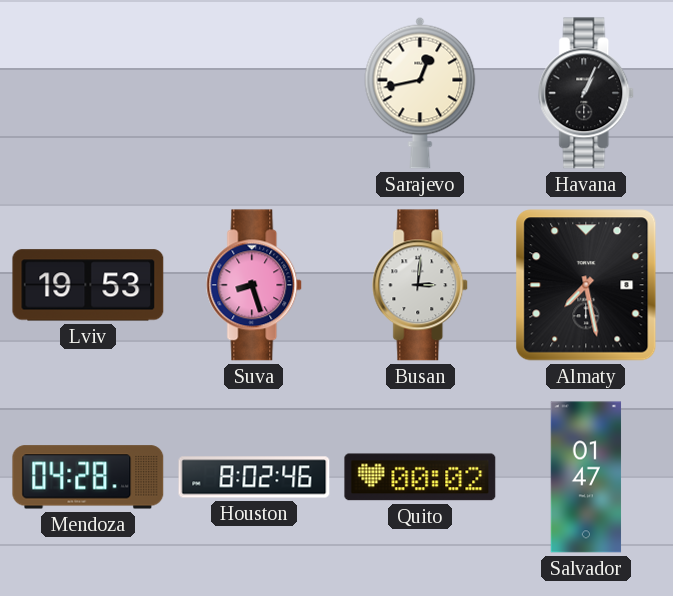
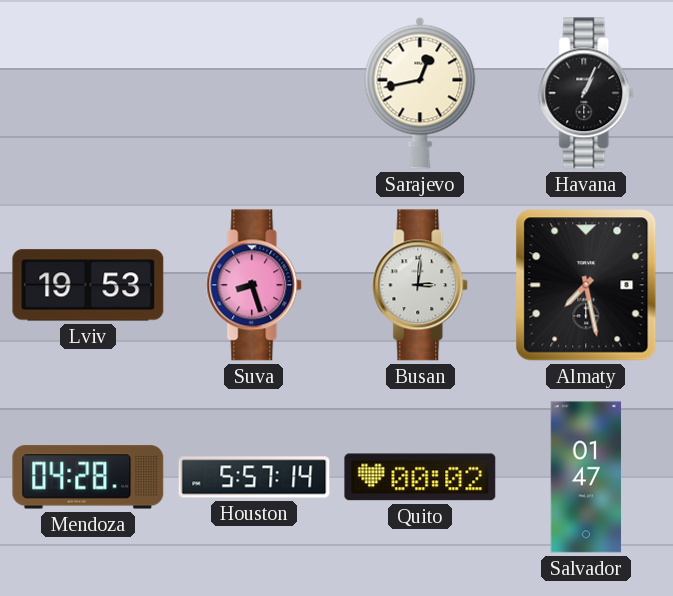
Houston: 8:02 -> 5:57 (254, 477)
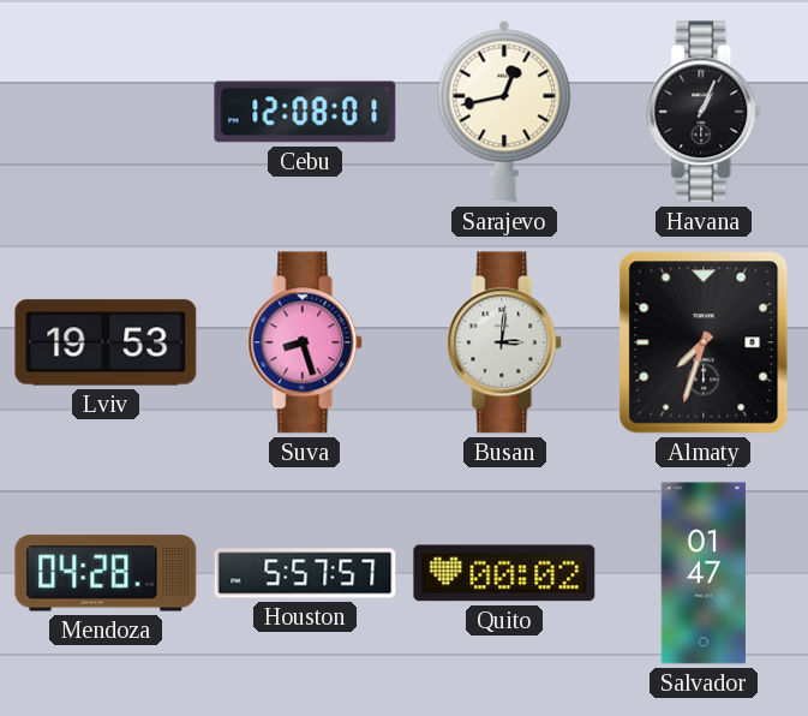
Cebu: none -> 12:08 (305, 112)
Almaty: 7:28 -> 7:33 (704, 342)
Houston: 5:57:14 -> 5:57:57 (305, 573)
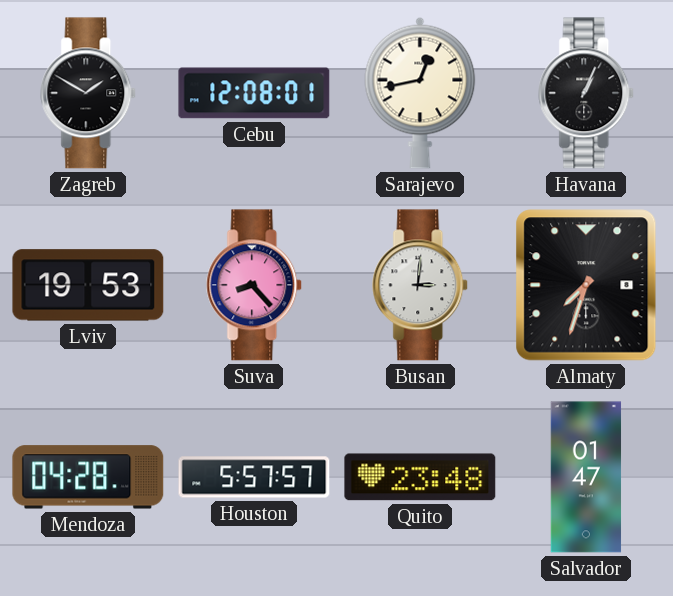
Zagreb: none -> 1:50 (89, 93)
Suva: 8:27 -> 8:23 (255, 285)
Quito: 00:02 -> 23:48 (420, 477)
